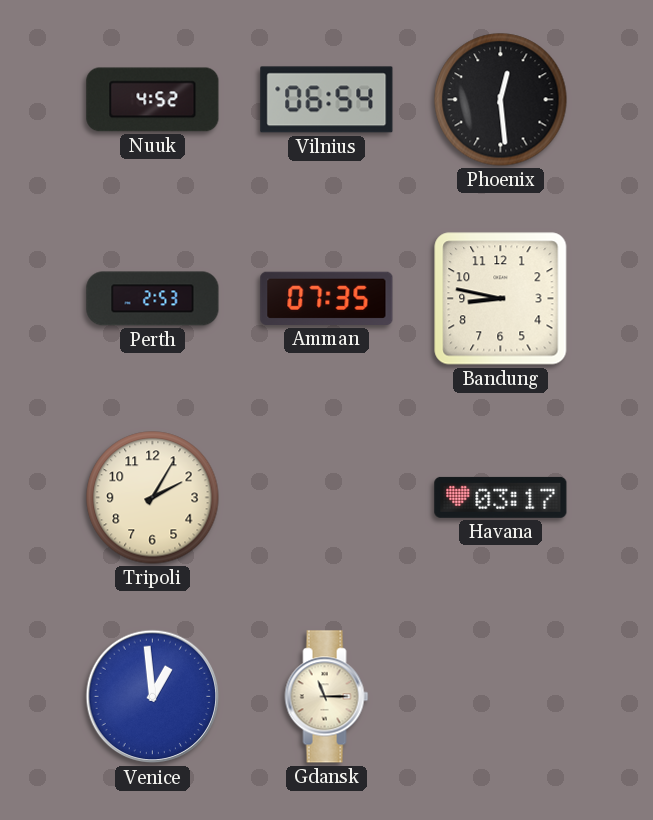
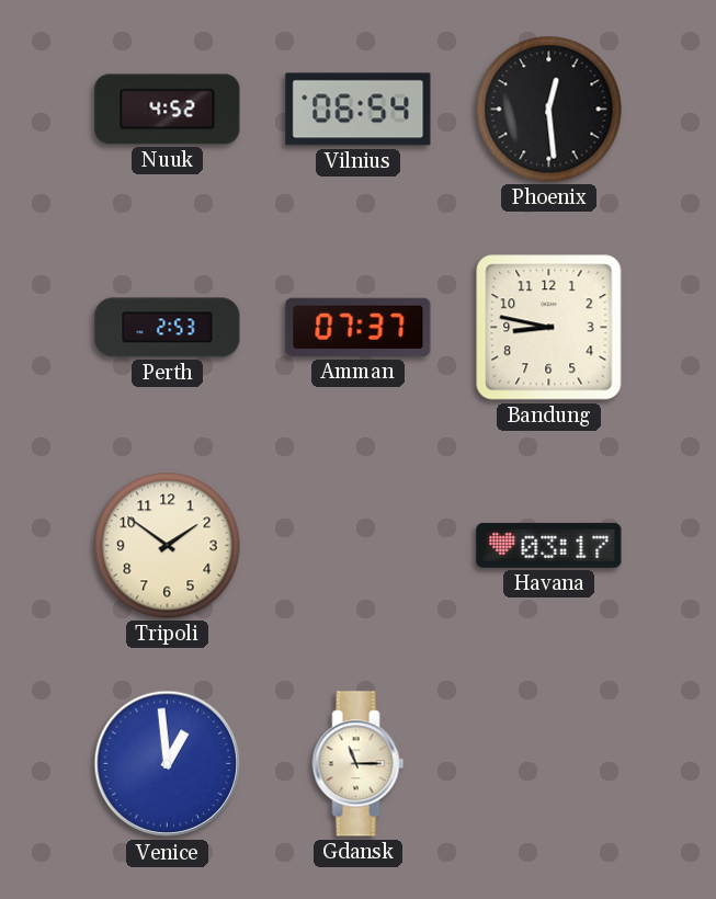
Amman: 07:35 -> 07:37 (359, 327)
Tripoli: 2:05 -> 1:51 (168, 546)
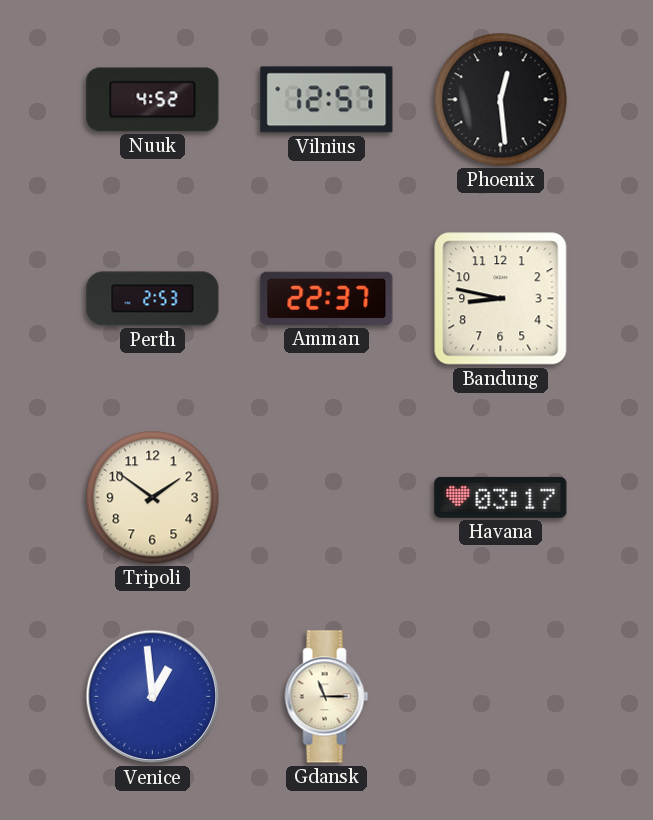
Vilnius: 06:54 -> 12:57 (327, 100)
Amman: 07:37 -> 22:37 (327, 298)
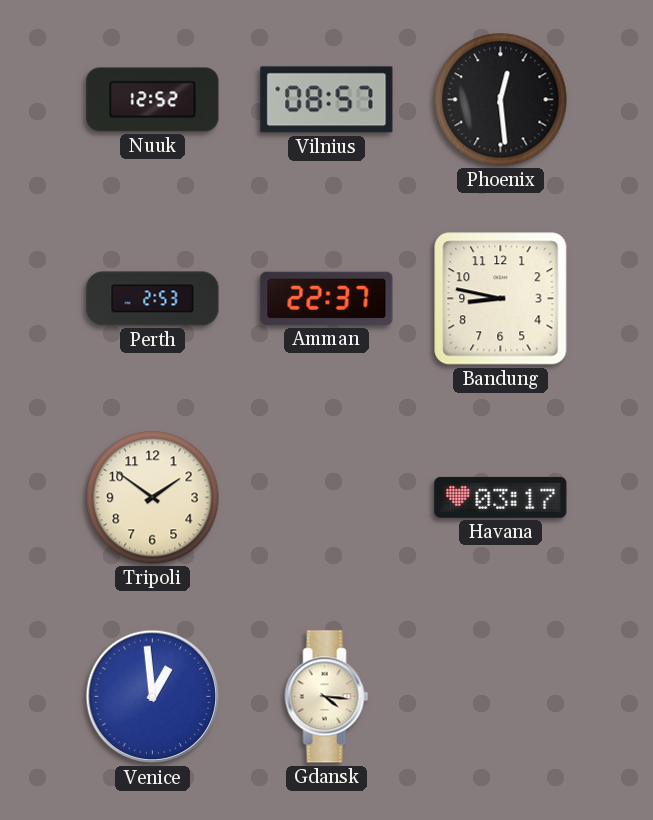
Nuuk: 4:52 -> 12:52 (153, 100)
Vilnius: 12:57 -> 08:57 (327, 100)
Gdansk: 11:15 -> 4:16 (327, 697)
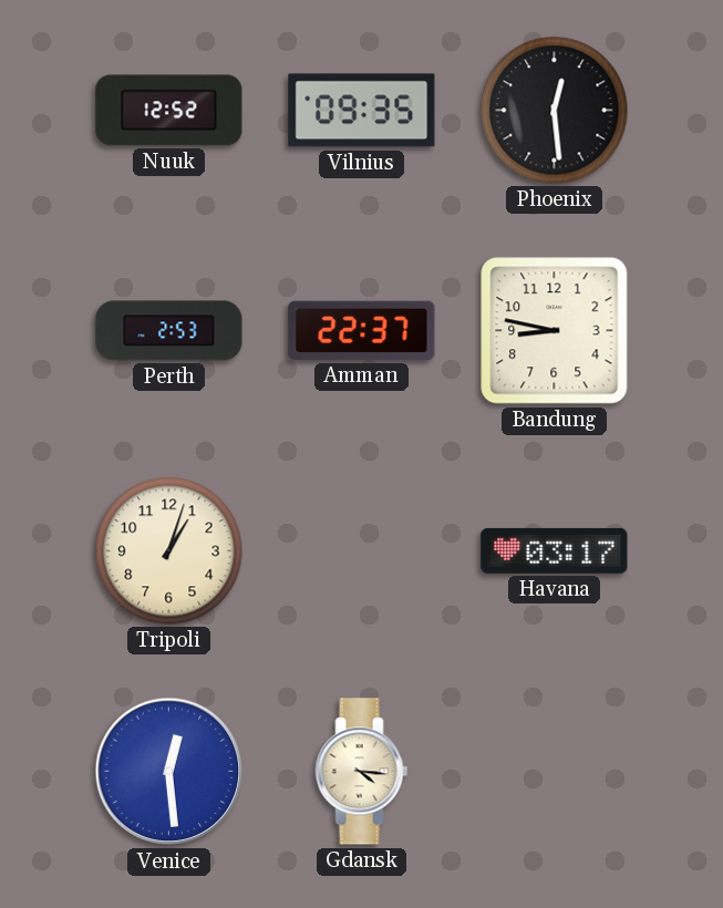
Vilnius: 08:57 -> 09:35 (362, 111)
Tripoli: 1:51 -> 1:03 (169, 551)
Venice: 12:59 -> 12:29 (169, 772)
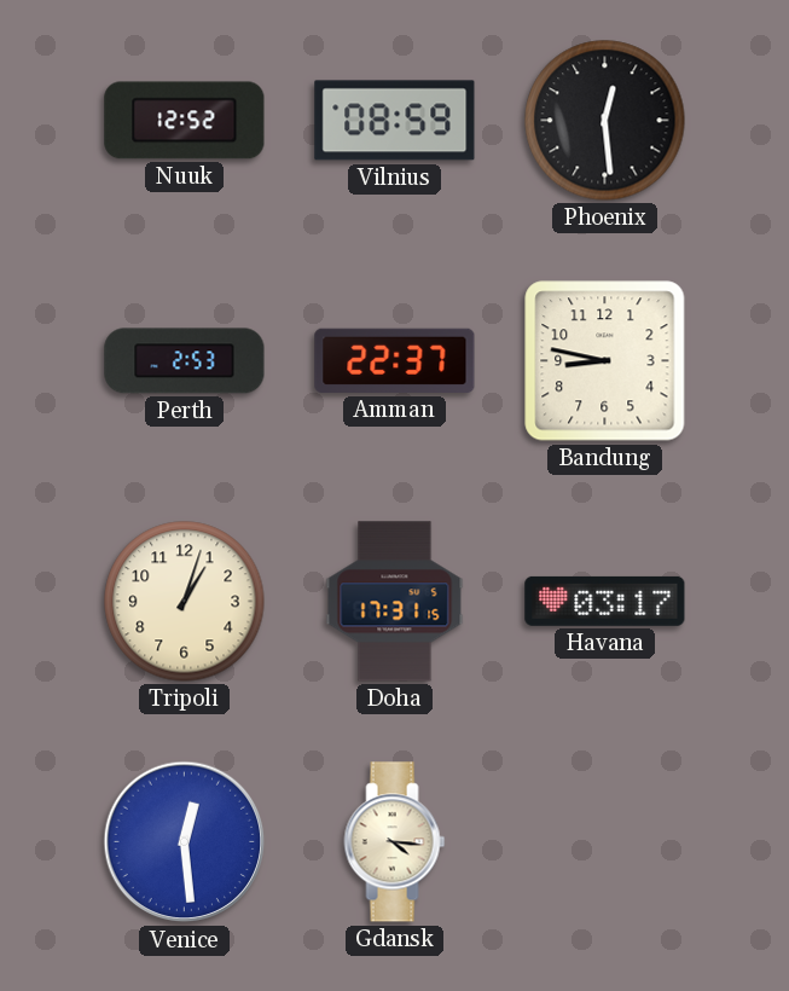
Vilnius: 09:35 -> 08:59 (395, 121)
Doha: none -> 17:31 (395, 602)
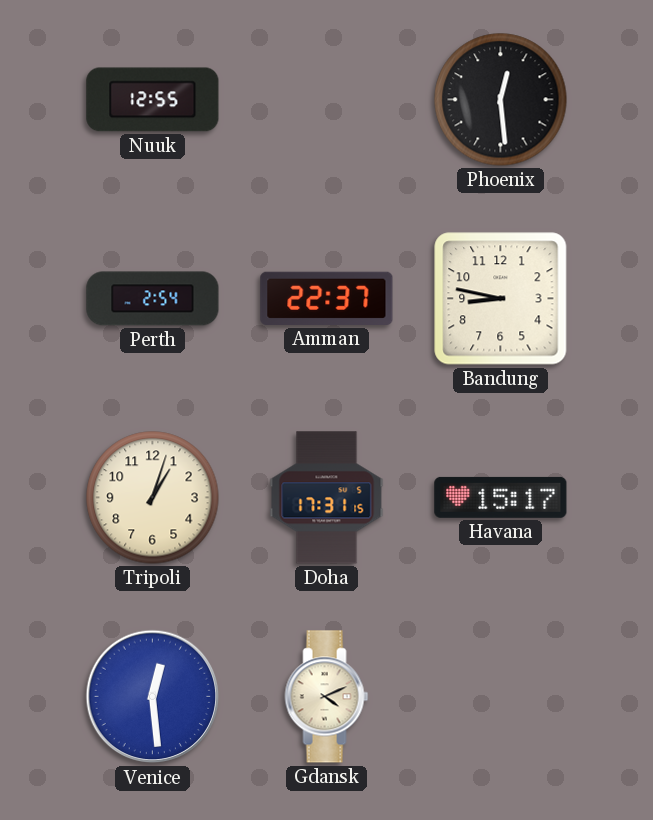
Nuuk: 12:52 -> 12:55 (153, 100)
Vilnius: 08:59 -> none (395, 121)
Perth: 2:53 -> 2:54 (153, 299)
Havana: 03:17 -> 15:17 (501, 497)
Gdansk: 4:16 -> 4:11 (327, 697)
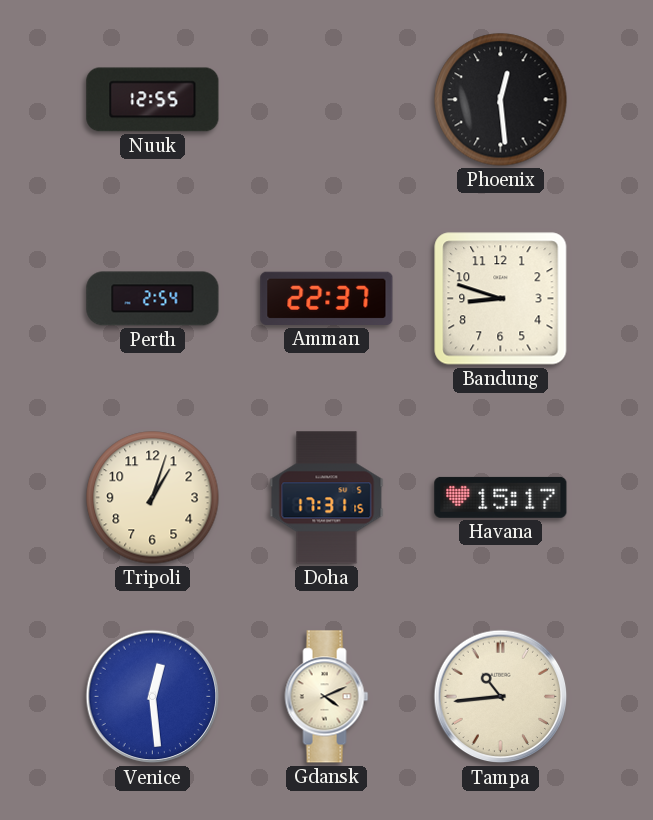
Bandung: 8:47 -> 8:48 (501, 299)
Tampa: none -> 10:44 (501, 697)
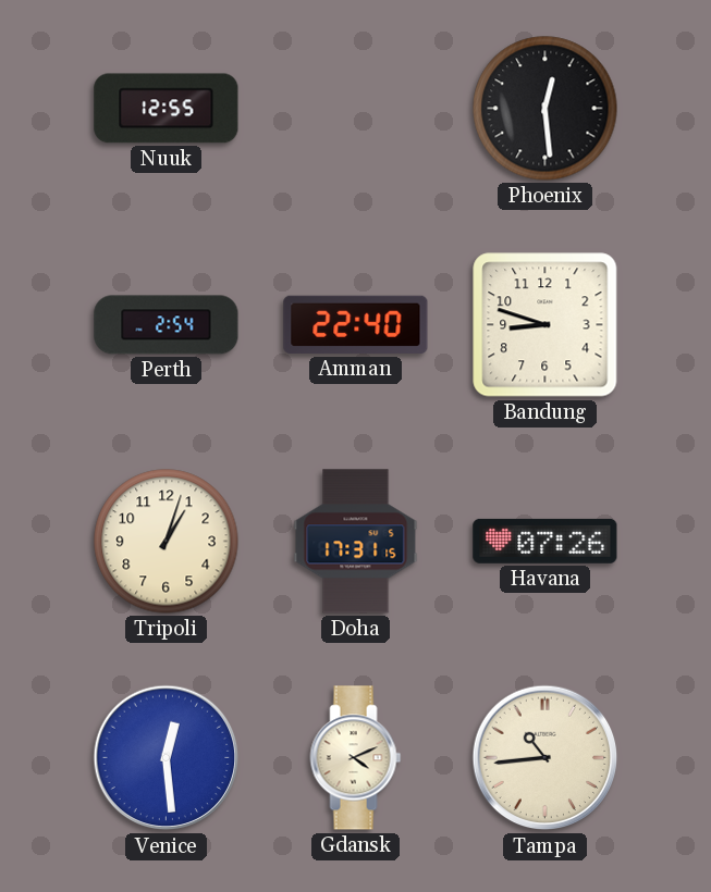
Amman: 22:37 -> 22:40 (356, 324)
Havana: 15:17 -> 07:26 (545, 541)
